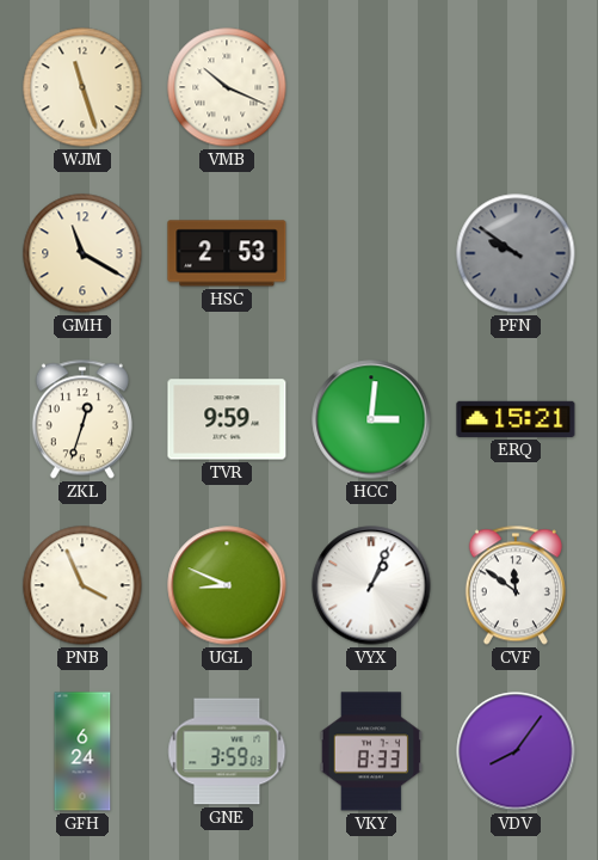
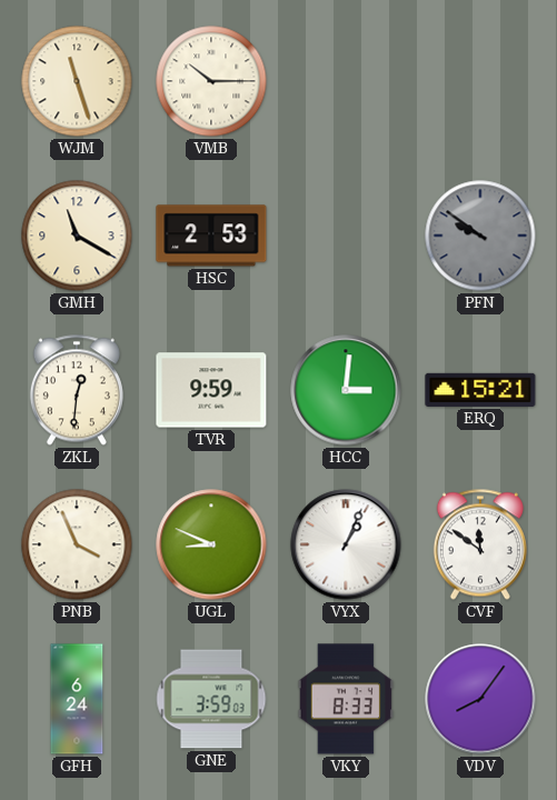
VMB: 10:19 -> 10:15 (211, 81)
ZKL: 12:33 -> 12:31 (77, 390)
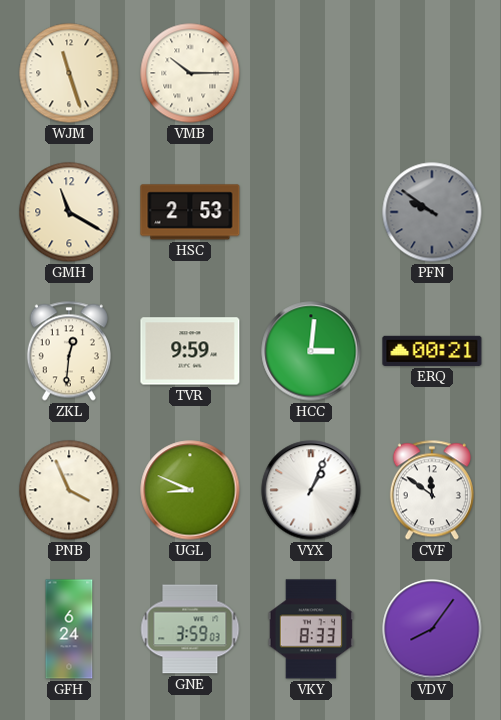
ERQ: 15:21 -> 00:21 (432, 351)
